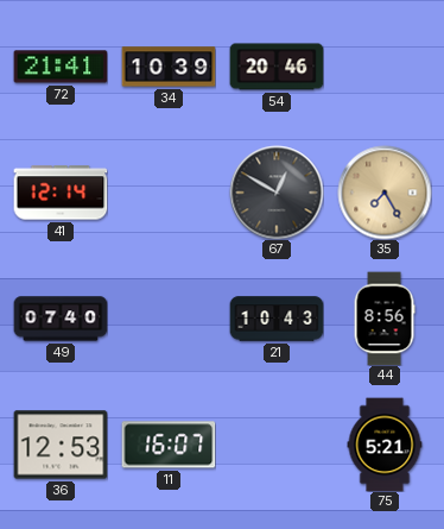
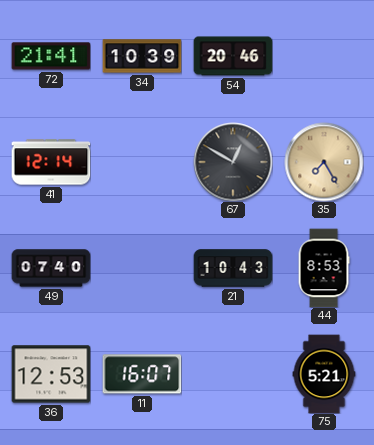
44: 8:56 -> 8:53 (324, 268)
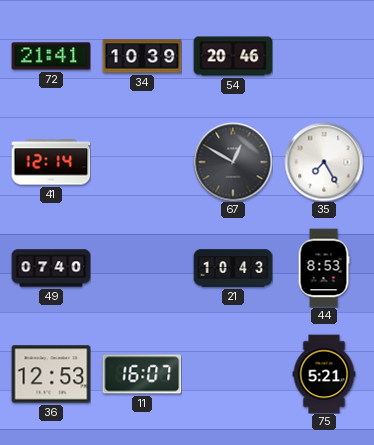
35 dial: champagne -> white (324, 162)
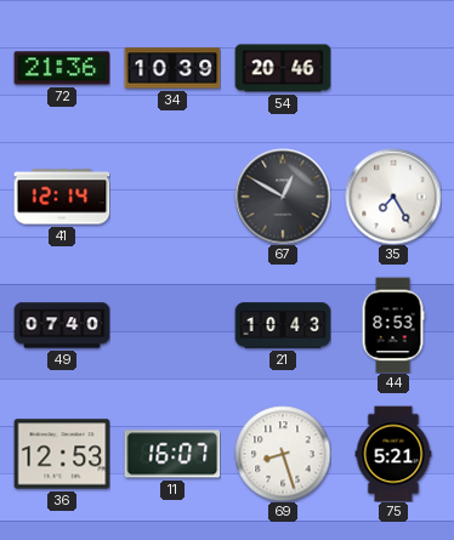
72: 21:41 -> 21:36 (62, 68)
69: none -> 8:27 (283, 454)
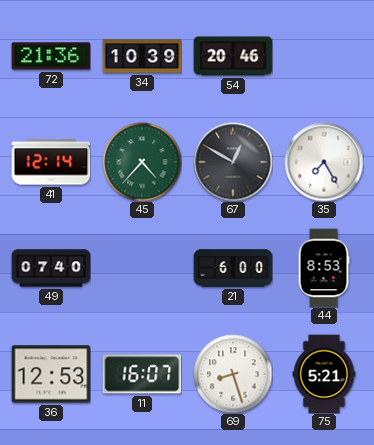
45: none -> 4:37 (142, 162)
21: 10:43 -> 6:00 (233, 268)
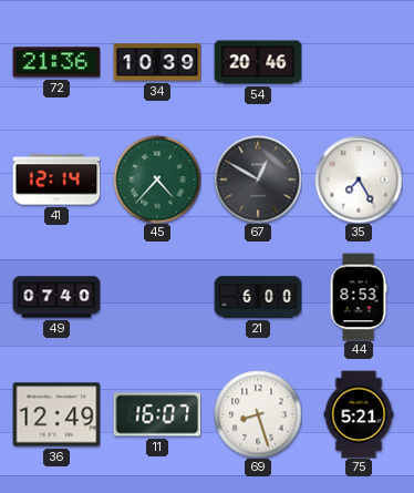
36: 12:53 -> 12:49 (56, 414)
